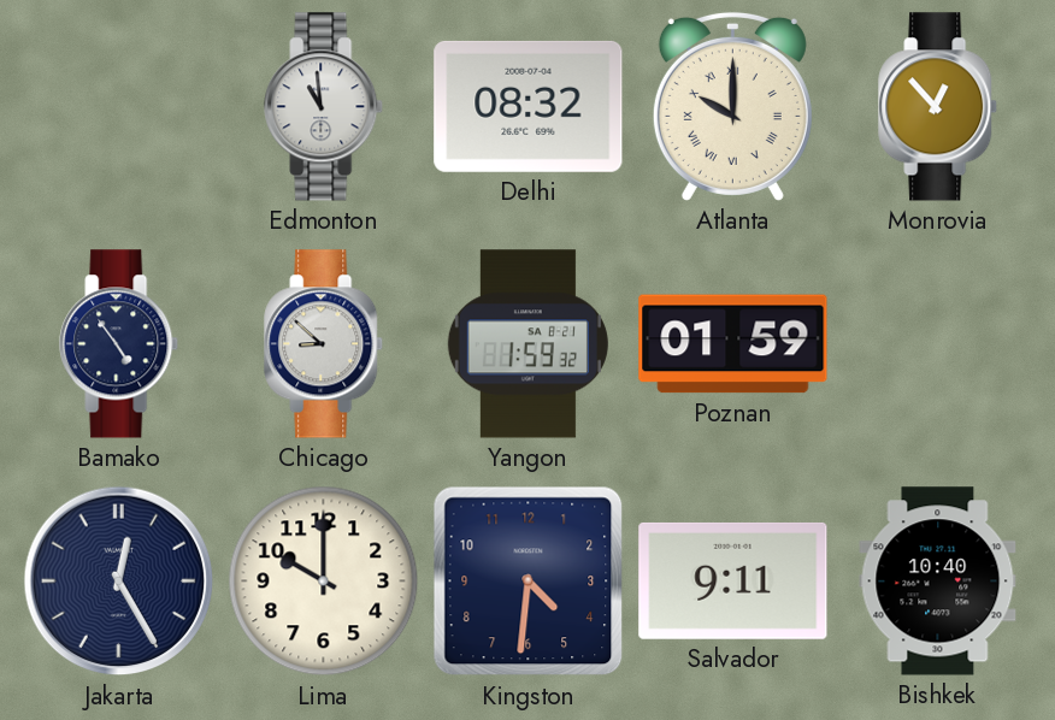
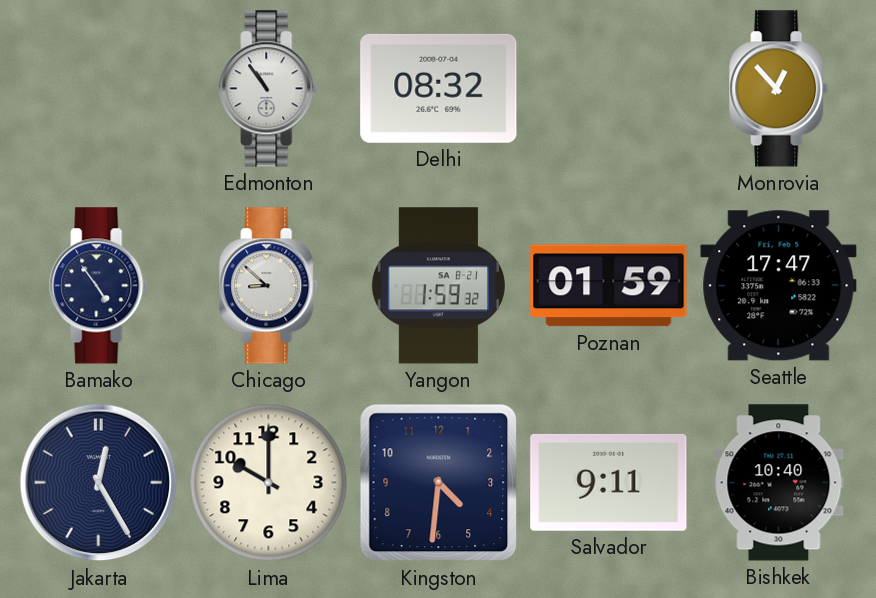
Edmonton: 10:59 -> 10:54 (269, 89)
Atlanta: 10:00 -> none (732, 106)
Seattle: none -> 17:47 (779, 286)
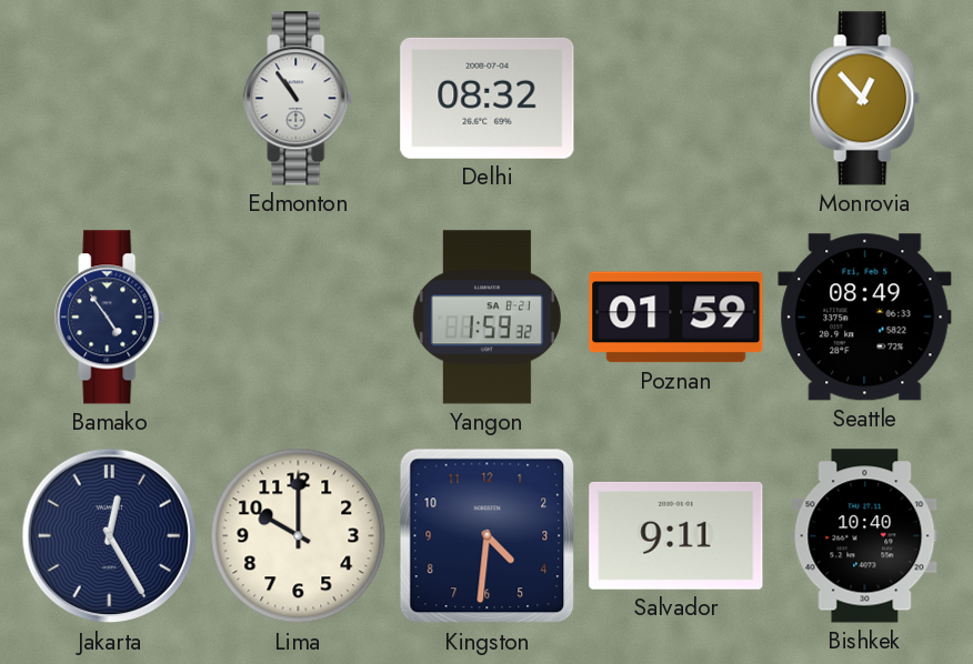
Chicago: 8:52 -> none (269, 286)
Seattle: 17:47 -> 08:49 (865, 318)
